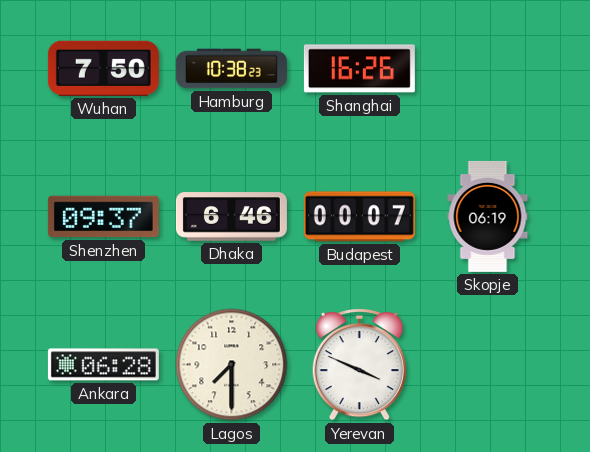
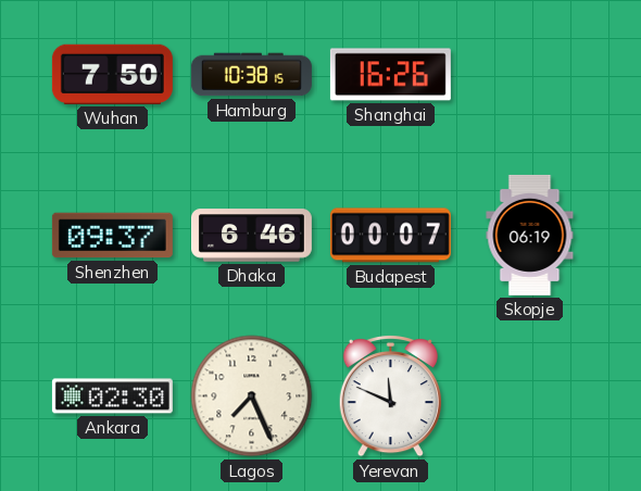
Hamburg: 10:38:23 -> 10:38:15 (251, 75)
Ankara: 06:28 -> 02:30 (112, 396)
Lagos: 7:30 -> 7:26 (252, 396)
Yerevan: 3:49 -> 11:49 (390, 395)
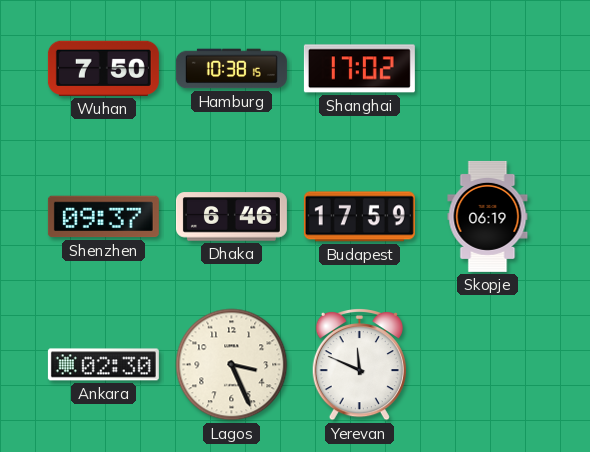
Shanghai: 16:26 -> 17:02 (359, 69)
Budapest: 00:07 -> 17:59 (359, 217)
Lagos: 7:26 -> 3:26 (232, 365)
